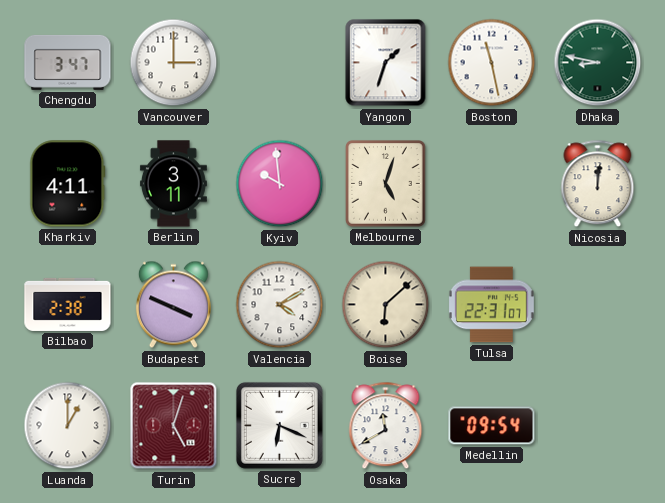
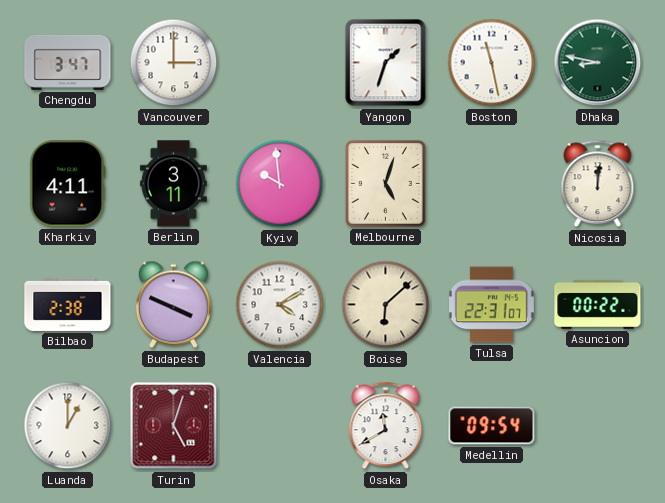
Asuncion: none -> 00:22 (598, 304)
Sucre: 6:19 -> none (279, 425)
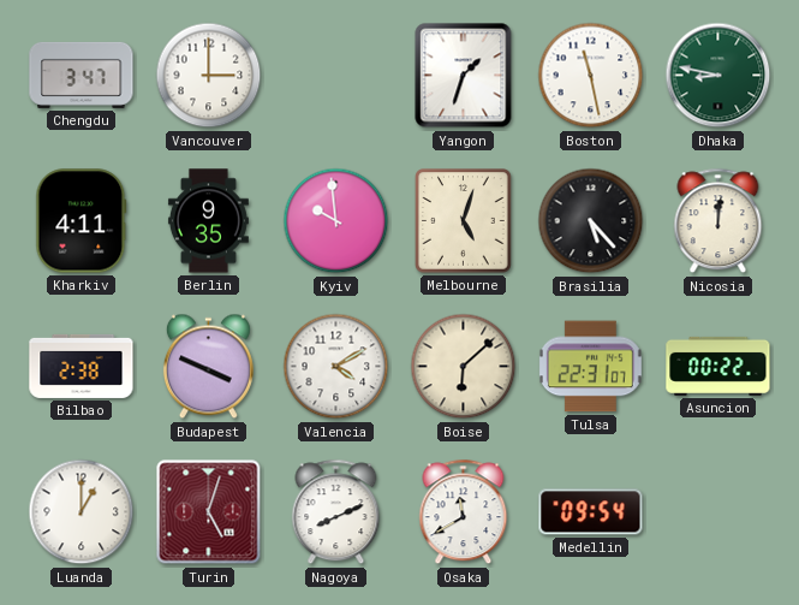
Berlin: 3:11 -> 9:35 (208, 221)
Brasilia: none -> 5:23 (591, 221)
Nagoya: none -> 8:11 (336, 512)
